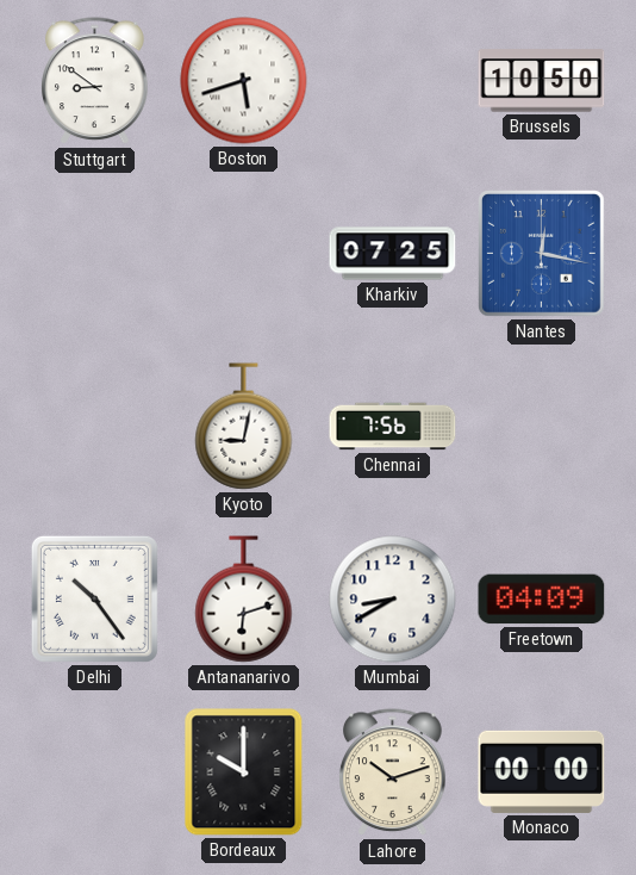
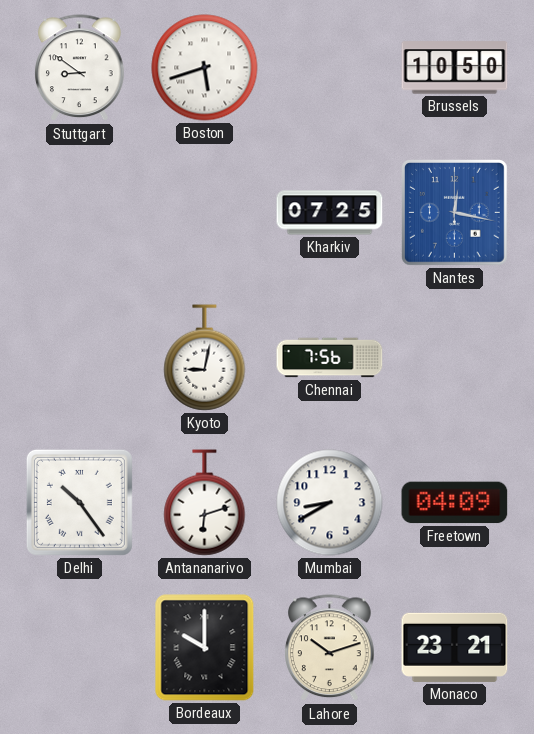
Monaco: 00:00 -> 23:21 (455, 647)
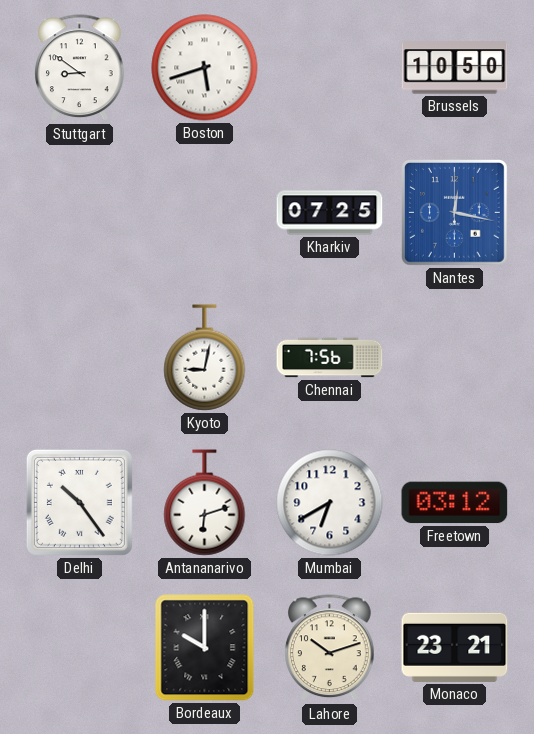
Mumbai: 8:40 -> 6:40 (330, 503)
Freetown: 04:09 -> 03:12 (455, 503)
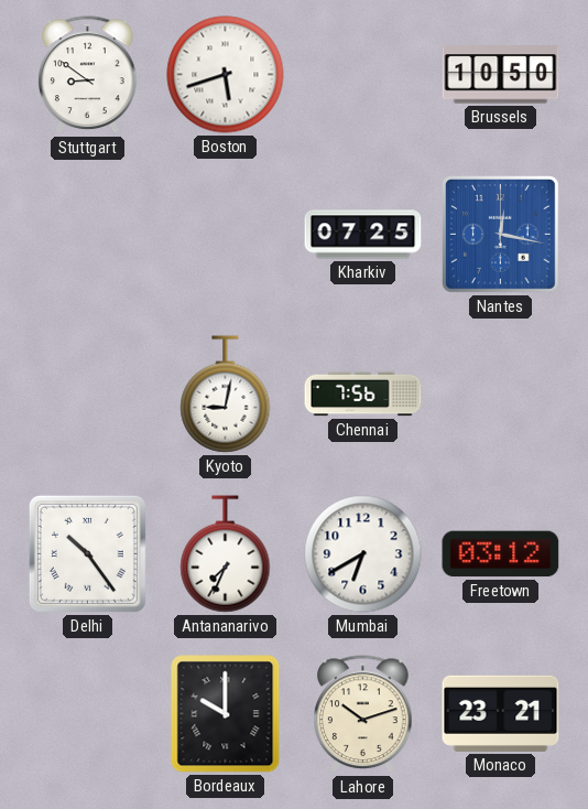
Antananarivo: 6:12 -> 7:34 (226, 554)
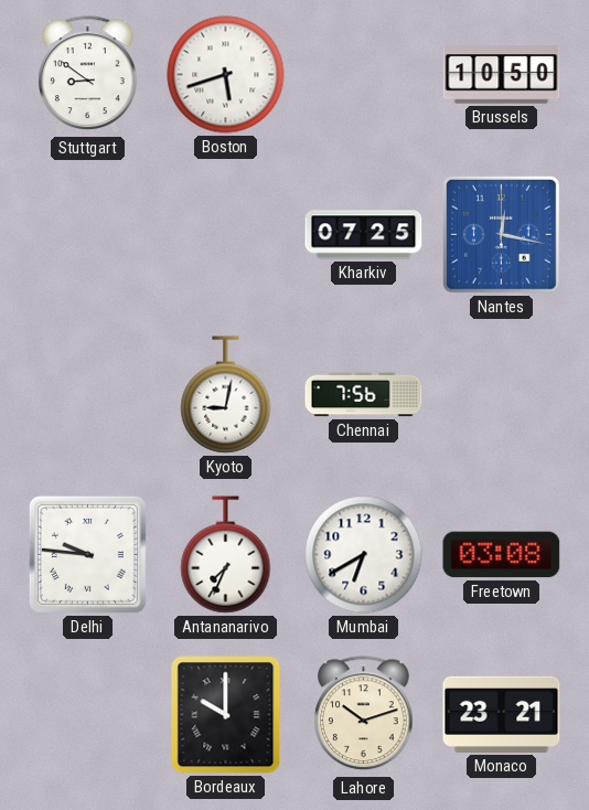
Delhi: 10:24 -> 9:46 (87, 554)
Freetown: 03:12 -> 03:08 (502, 555)
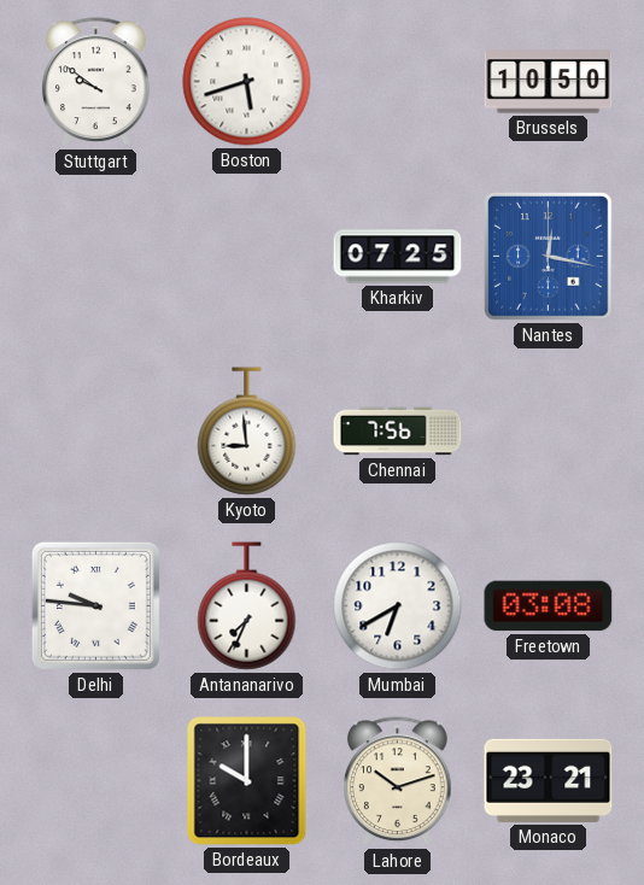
Stuttgart: 8:51 -> 9:51 (96, 82)
Kyoto: 9:02 -> 8:59 (247, 432)
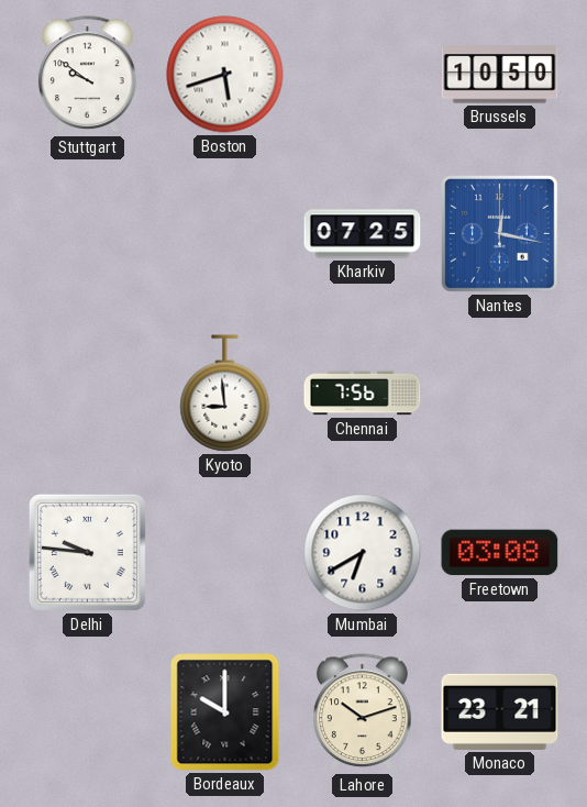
Antananarivo: 7:34 -> none (247, 606)
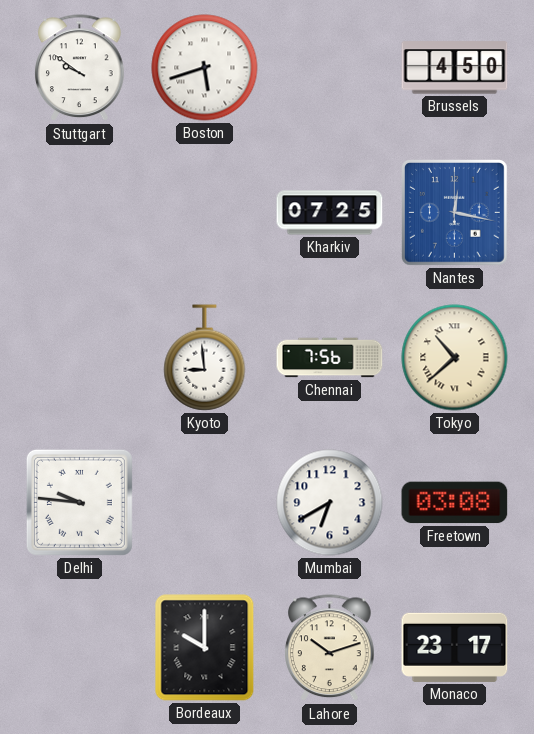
Brussels: 10:50 -> 4:50 (455, 68)
Tokyo: none -> 10:38 (455, 358)
Monaco: 23:21 -> 23:17 (455, 647)
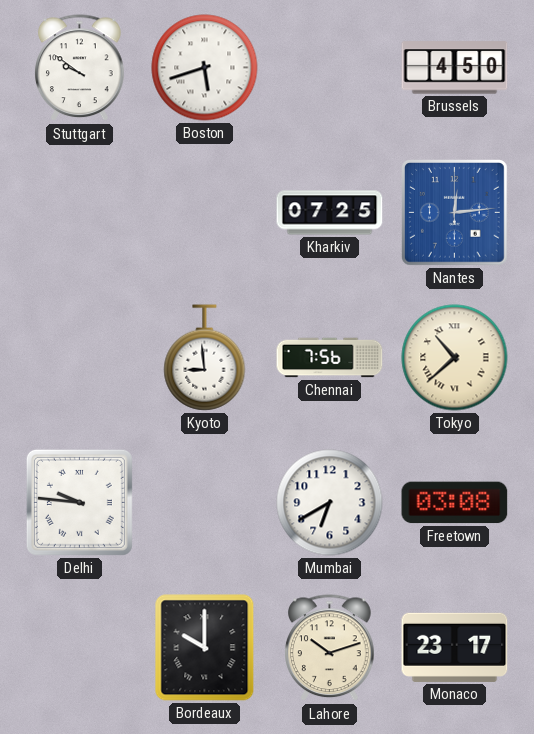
Nantes: 12:17 -> 12:14 (455, 213)
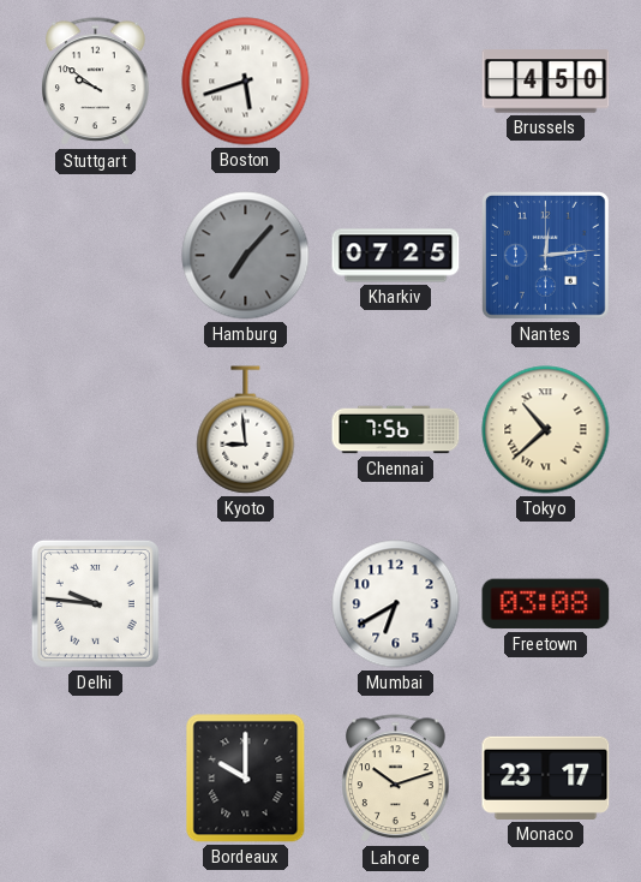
Hamburg: none -> 7:07 (246, 256)
